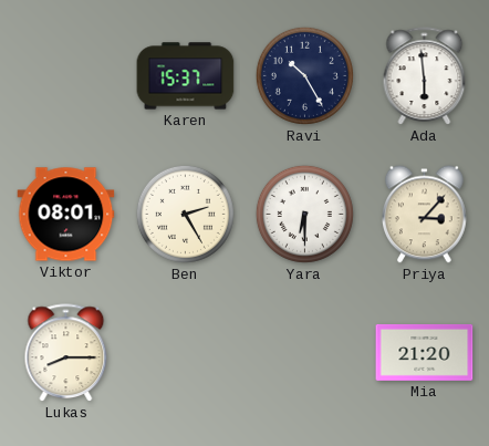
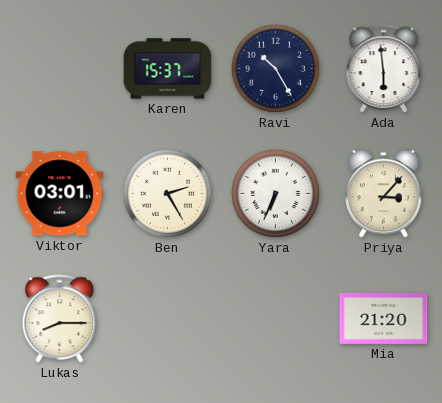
Viktor: 08:01 -> 03:01 (60, 194)
Yara: 6:30 -> 6:34 (275, 193)
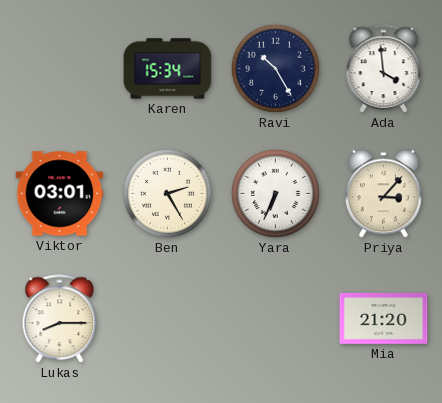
Karen: 15:37 -> 15:34 (168, 69)
Ada: 5:59 -> 3:59 (384, 69)
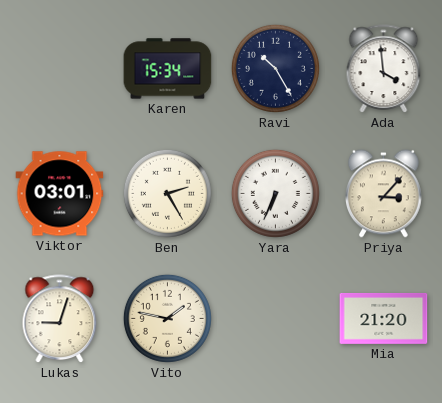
Lukas: 8:15 -> 9:03 (60, 319)
Vito: none -> 1:47 (167, 318)
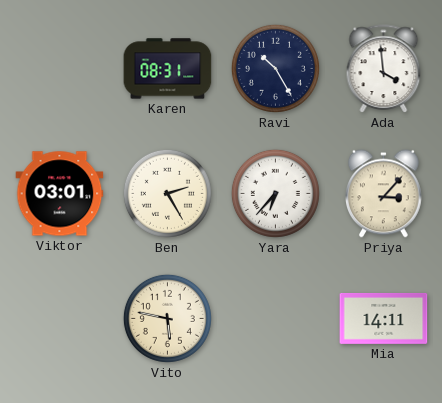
Karen: 15:34 -> 08:31 (168, 69)
Yara: 6:34 -> 6:37 (275, 193)
Lukas: 9:03 -> none (60, 319)
Vito: 1:47 -> 5:47 (167, 318)
Mia: 21:20 -> 14:11 (384, 318)
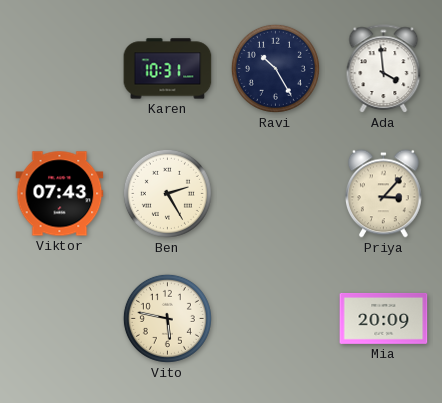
Karen: 08:31 -> 10:31 (168, 69)
Viktor: 03:01 -> 07:43 (60, 194)
Yara: 6:37 -> none (275, 193)
Mia: 14:11 -> 20:09 (384, 318)
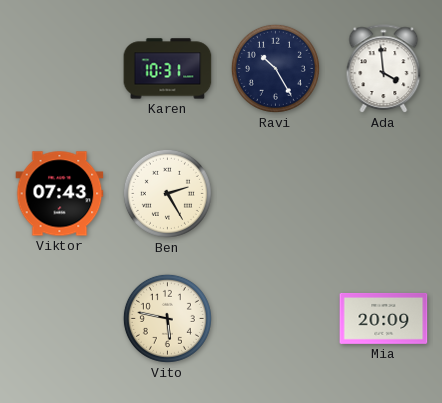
Priya: 3:07 -> none (384, 194)
